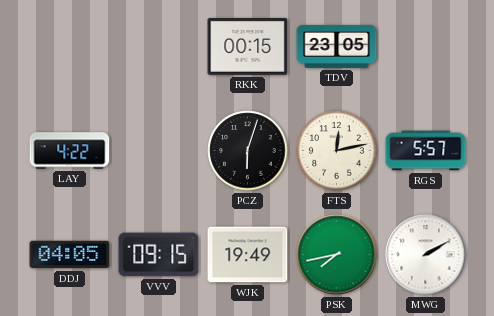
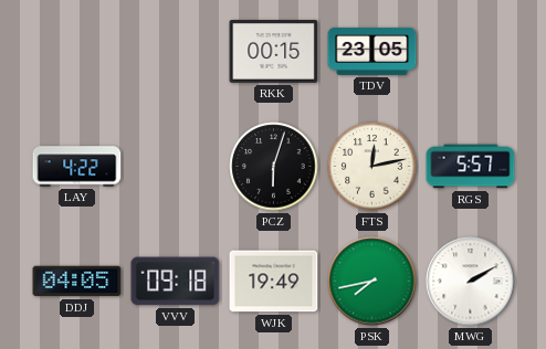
VVV: 09:15 -> 09:18 (176, 282)
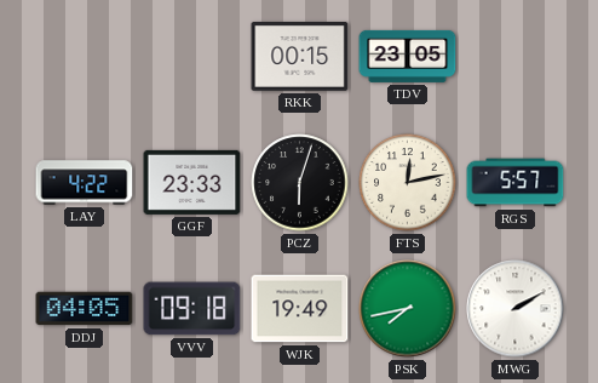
GGF: none -> 23:33 (192, 182)
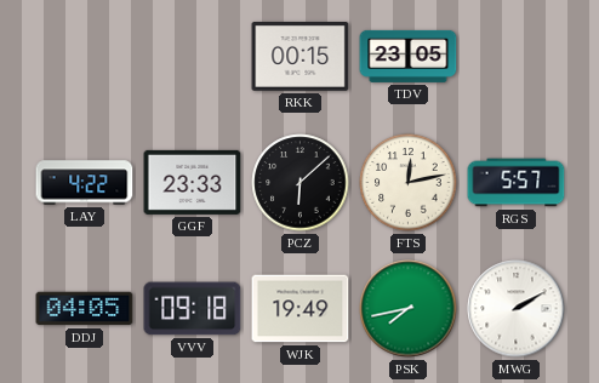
PCZ: 6:03 -> 6:08 (301, 183)
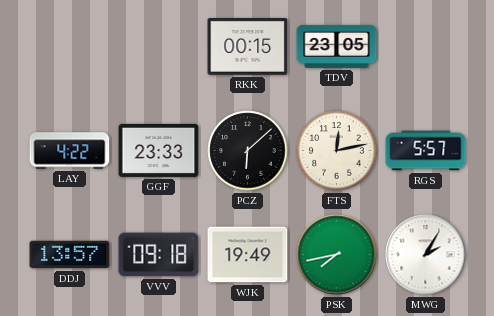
DDJ: 04:05 -> 13:57 (70, 255)
MWG: 2:10 -> 2:05 (426, 255)
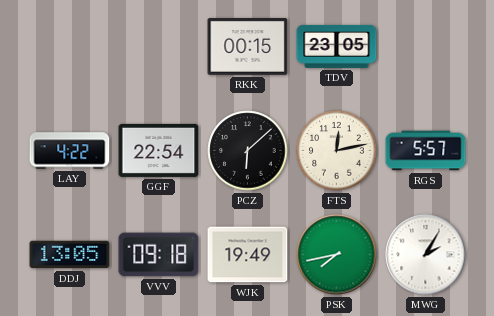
GGF: 23:33 -> 22:54 (159, 150)
DDJ: 13:57 -> 13:05 (70, 255)
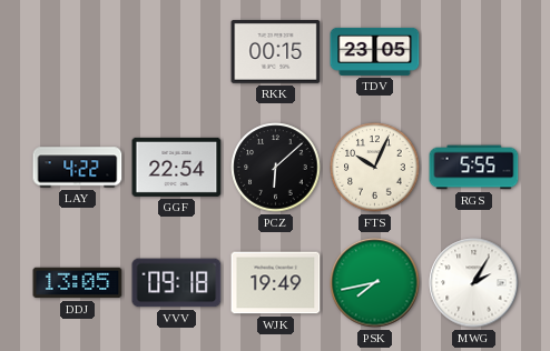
FTS: 12:13 -> 10:04 (375, 168)
RGS: 5:57 -> 5:55 (474, 168)
